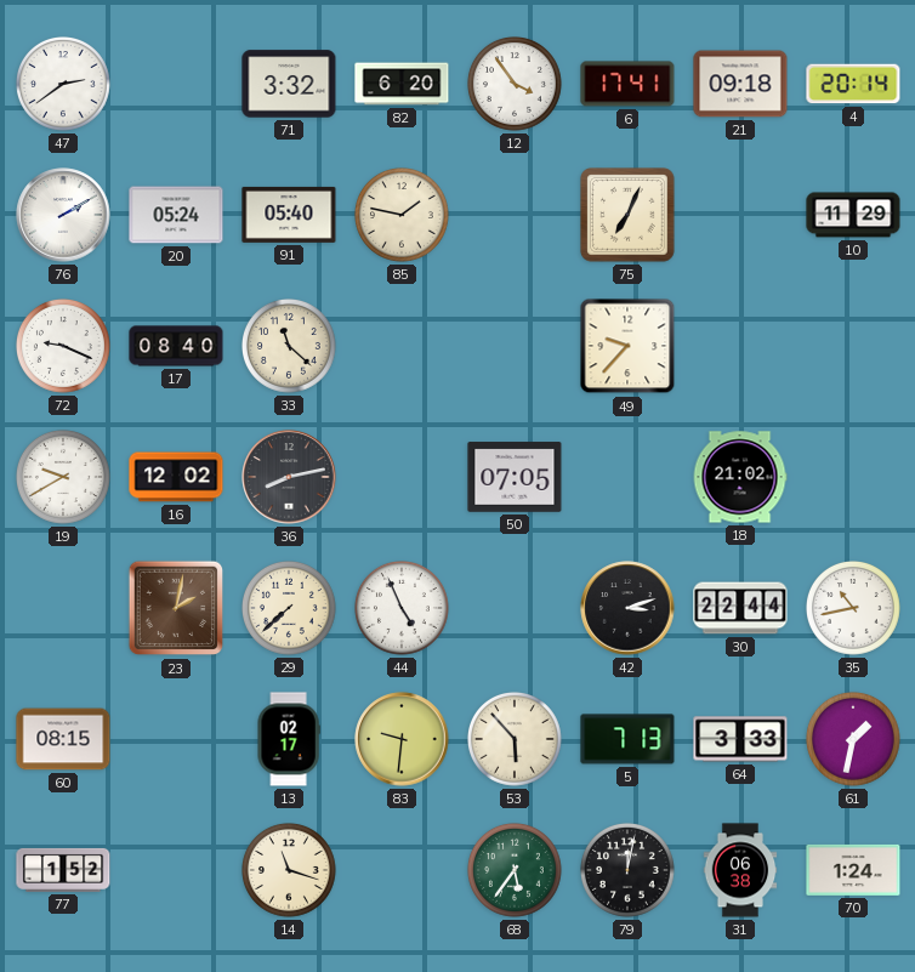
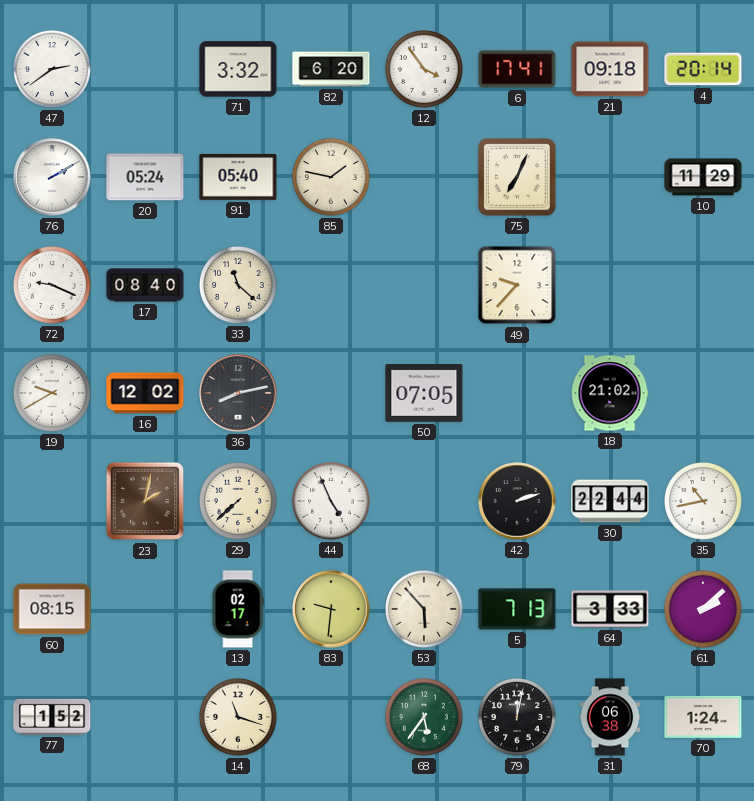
42: 3:12 -> 2:12 (517, 501)
61: 1:32 -> 2:08 (704, 610)
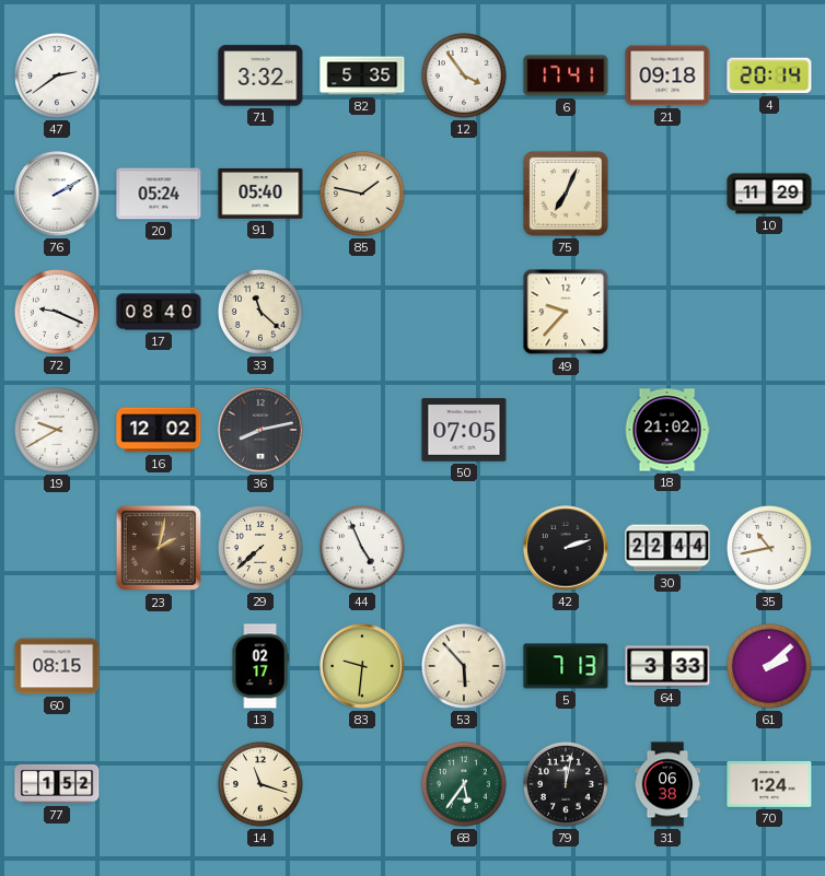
82: 6:20 -> 5:35 (362, 75)
